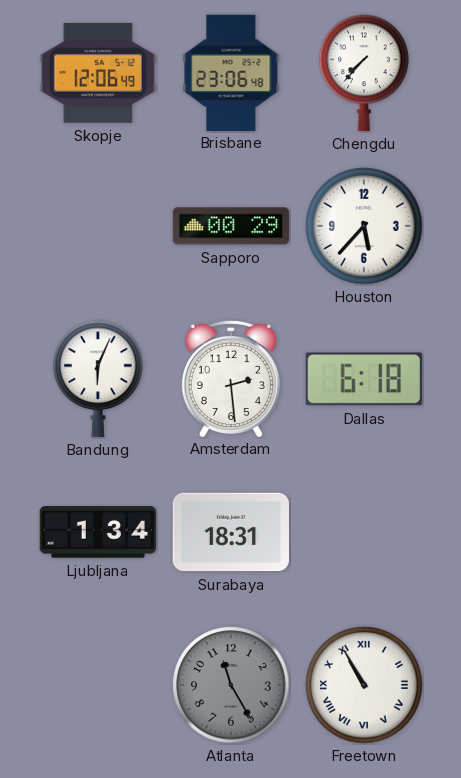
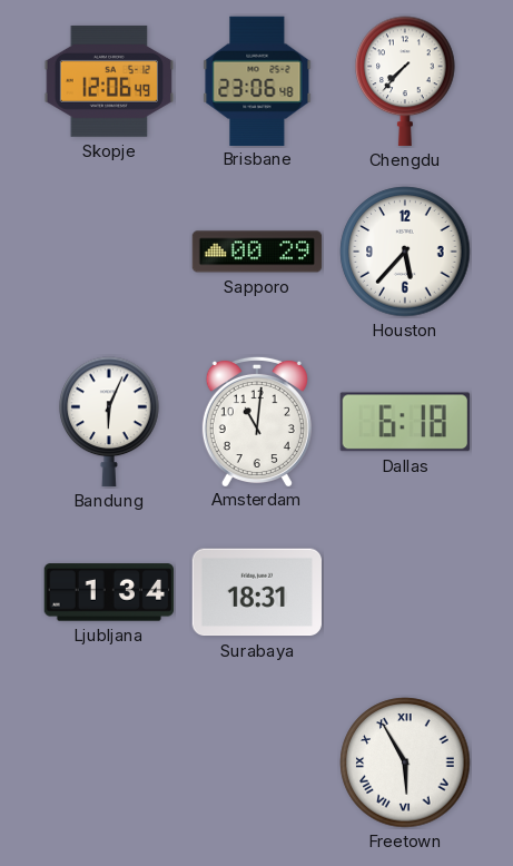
Amsterdam: 2:29 -> 11:01 (257, 421)
Atlanta: 11:25 -> none (231, 685)
Freetown: 10:55 -> 5:55 (405, 762)
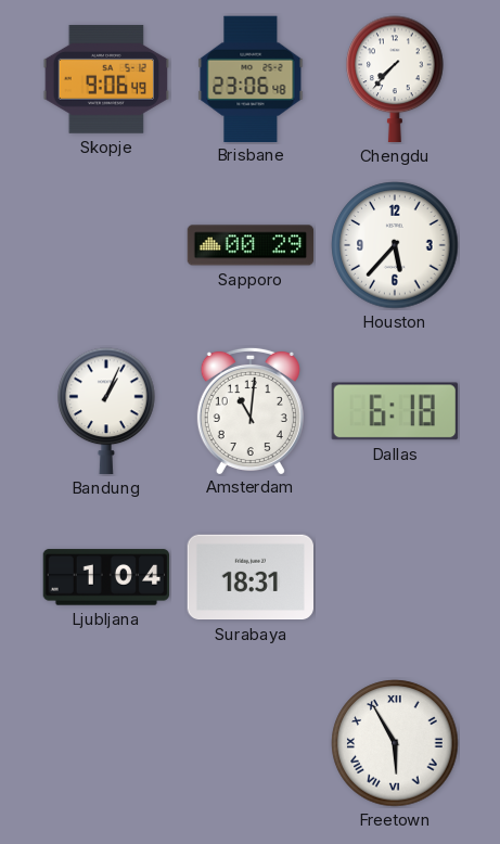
Skopje: 12:06 -> 9:06 (106, 79)
Bandung: 6:04 -> 1:04 (106, 411)
Ljubljana: 1:34 -> 1:04 (105, 577)
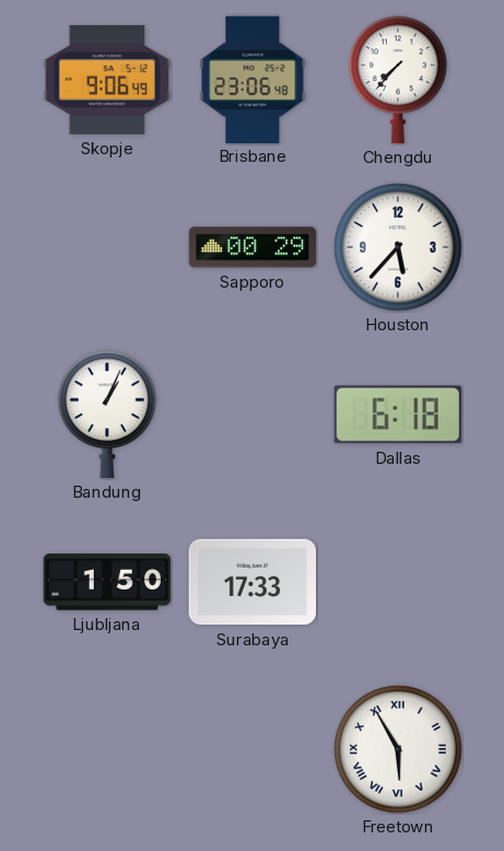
Amsterdam: 11:01 -> none (251, 410)
Ljubljana: 1:04 -> 1:50 (106, 582)
Surabaya: 18:31 -> 17:33 (253, 582)
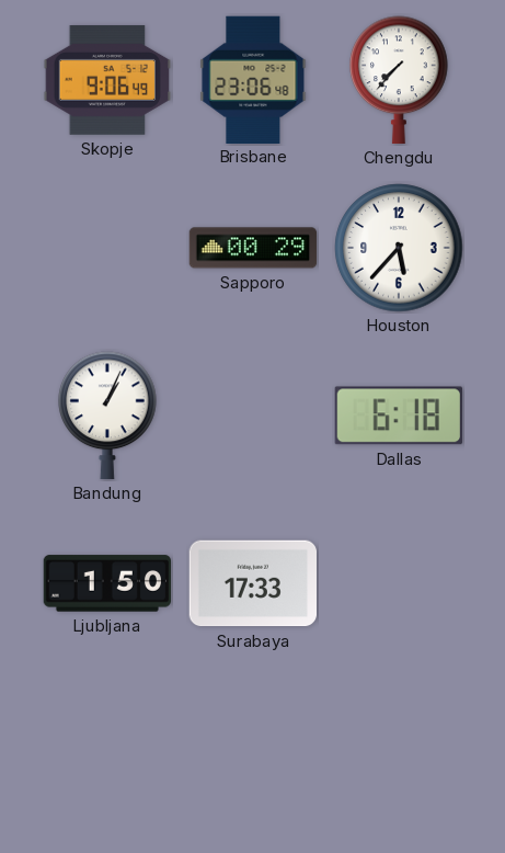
Freetown: 5:55 -> none (398, 749)
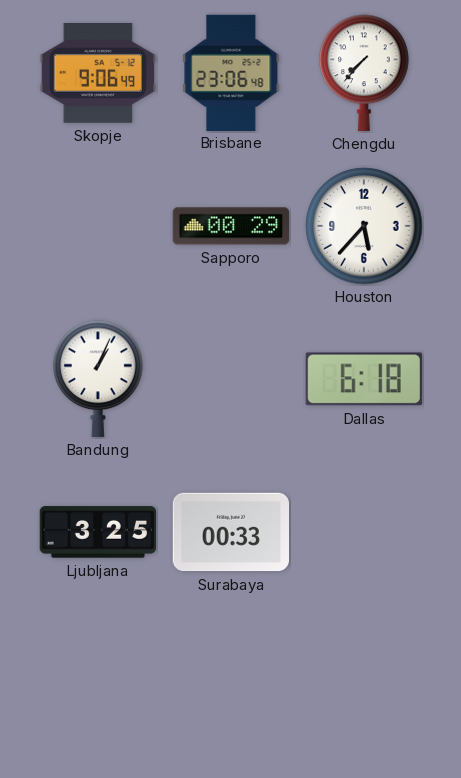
Ljubljana: 1:50 -> 3:25 (97, 532)
Surabaya: 17:33 -> 00:33 (231, 532)
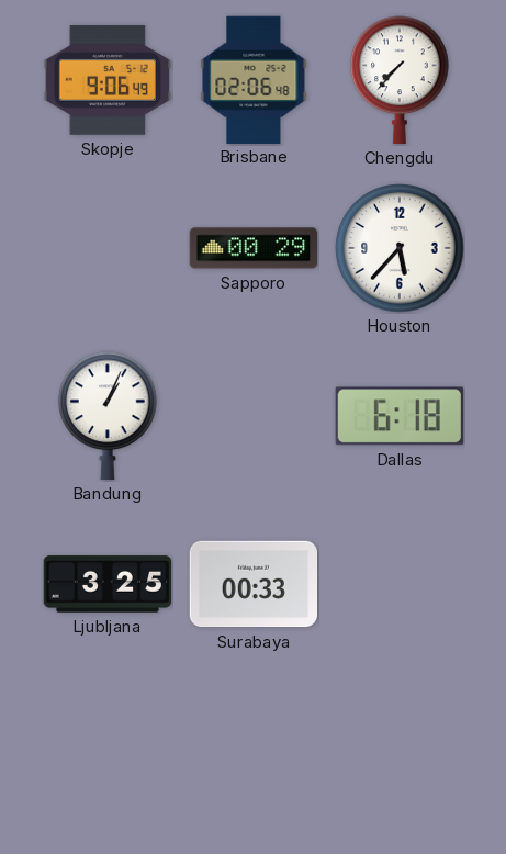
Brisbane: 23:06 -> 02:06 (254, 79)
